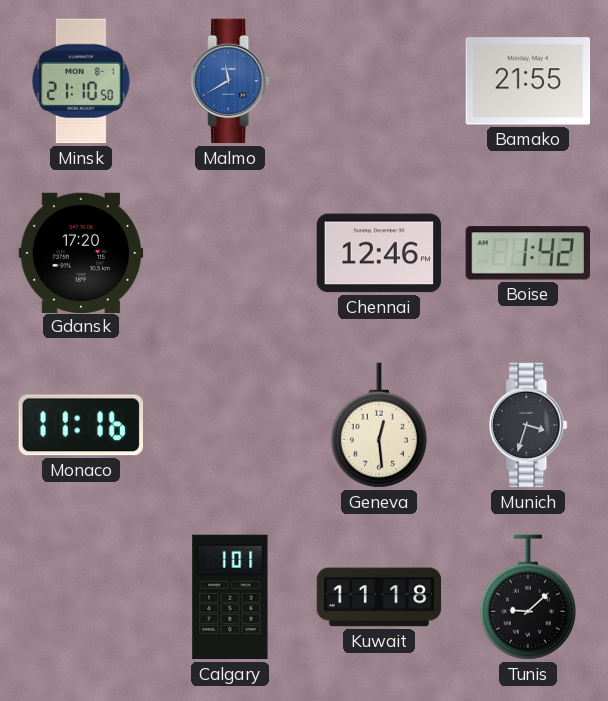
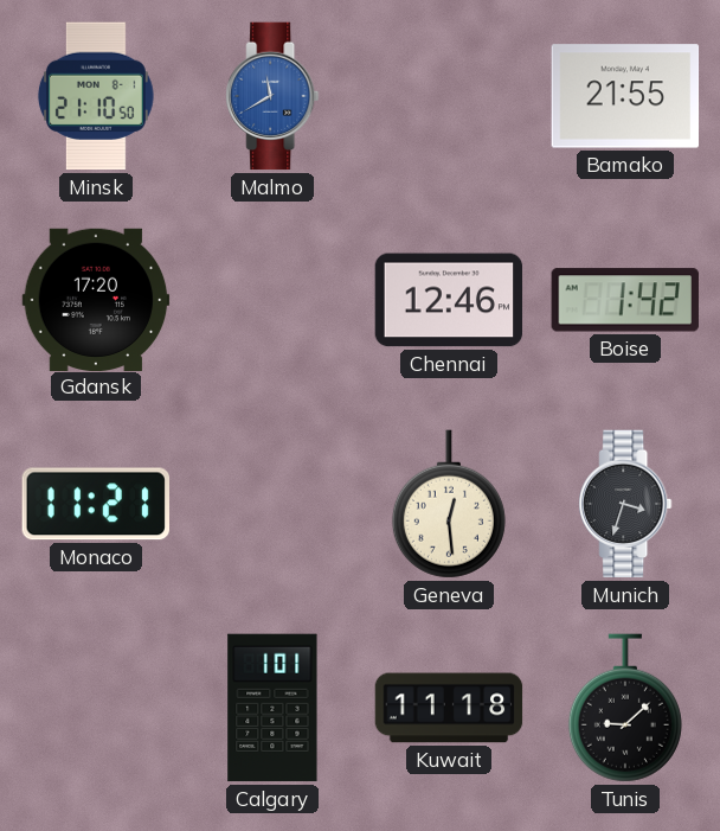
Monaco: 11:16 -> 11:21 (95, 504)
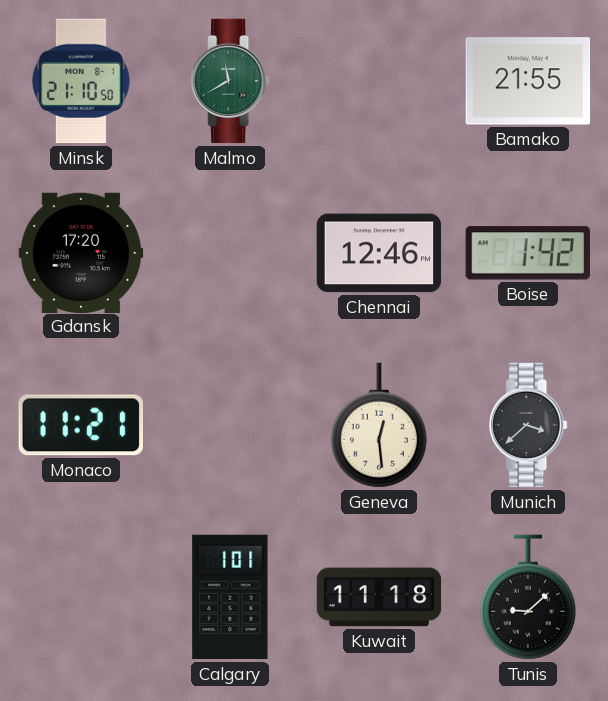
Malmo dial: blue -> green (230, 81)
Munich: 3:33 -> 3:38 (528, 425)
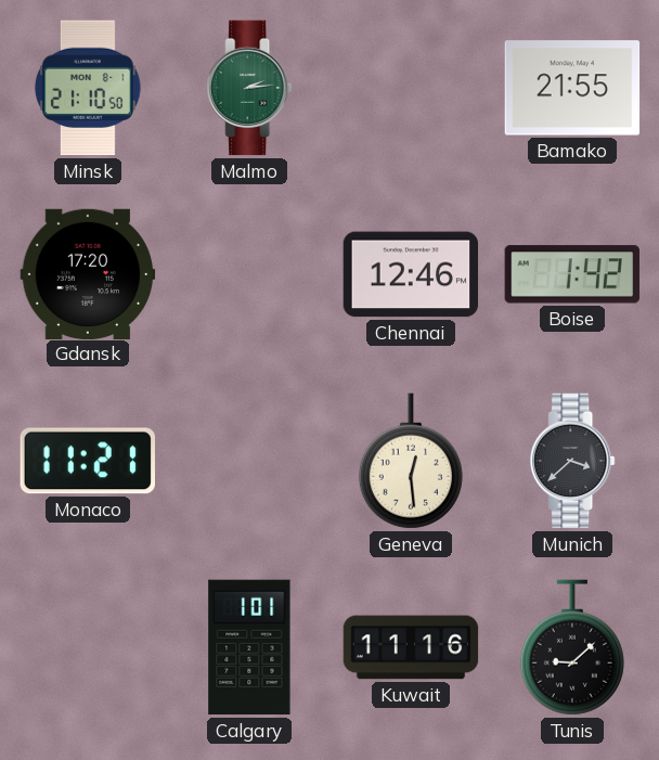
Malmo: 11:40 -> 2:14 (249, 88)
Kuwait: 11:18 -> 11:16 (411, 647)
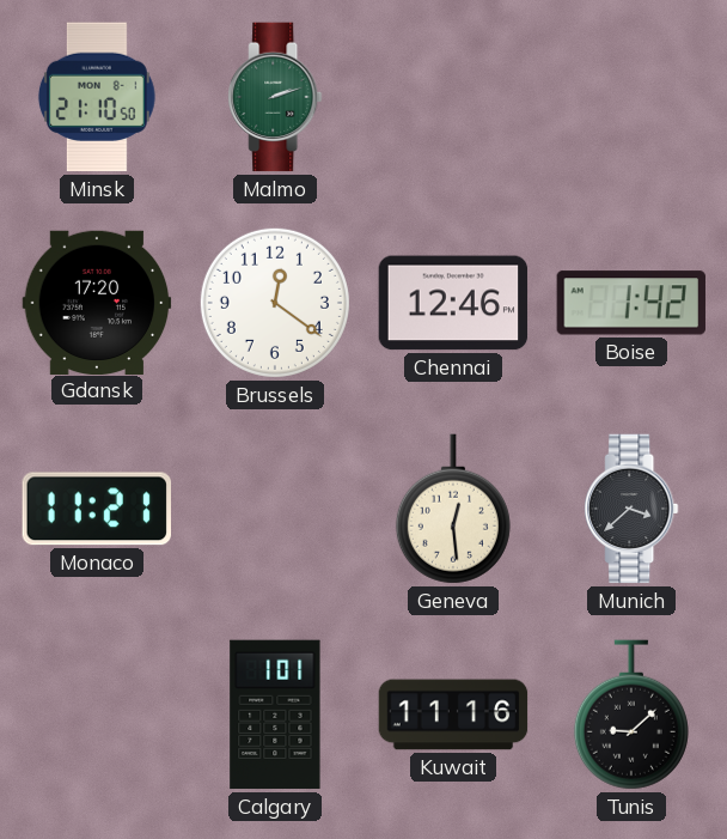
Malmo: 2:14 -> 2:12 (275, 97)
Bamako: 21:55 -> none (572, 88)
Brussels: none -> 12:21 (275, 303)
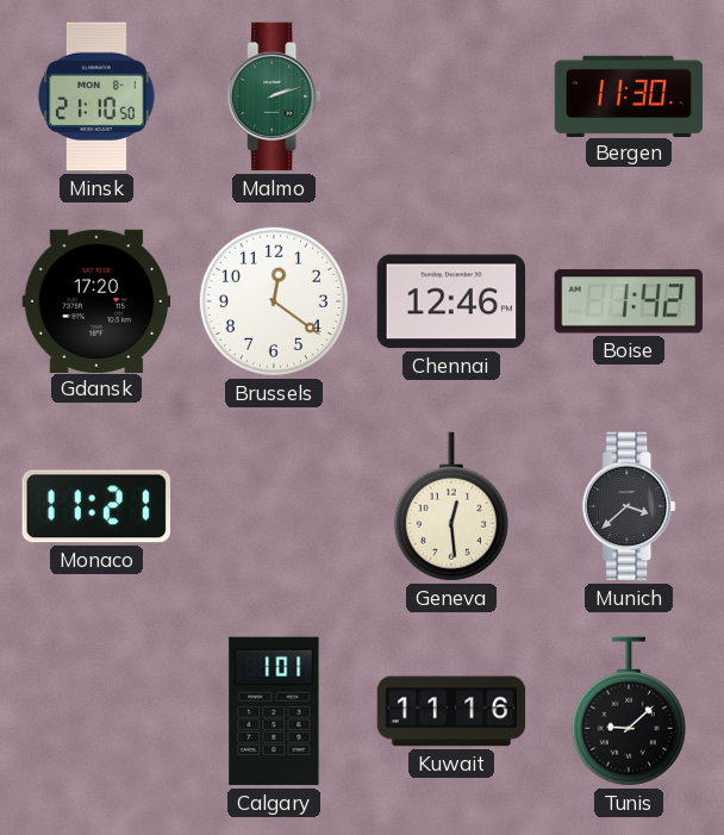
Bergen: none -> 11:30 (629, 95)
